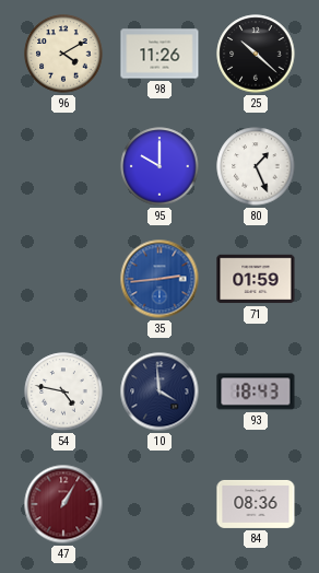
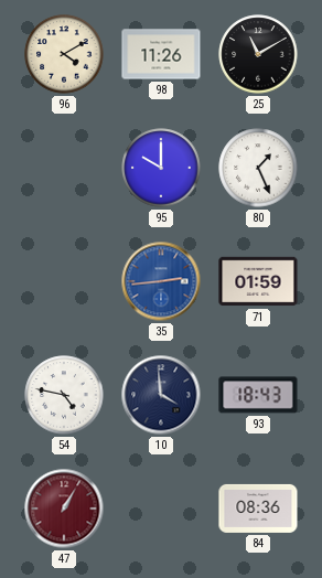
25: 10:22 -> 11:10 (258, 54)
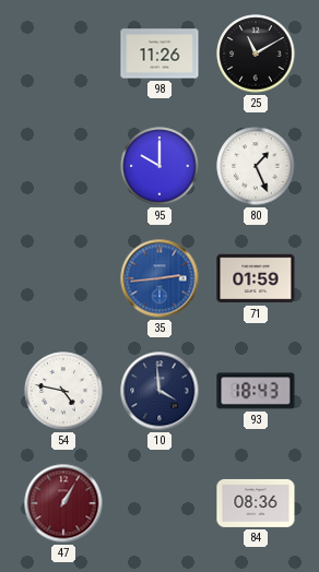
96: 4:10 -> none (64, 54)
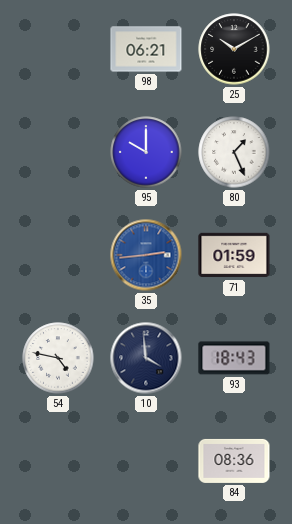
98: 11:26 -> 06:21 (146, 49)
25: 11:10 -> 10:10 (234, 49)
47: 1:05 -> none (63, 503)
